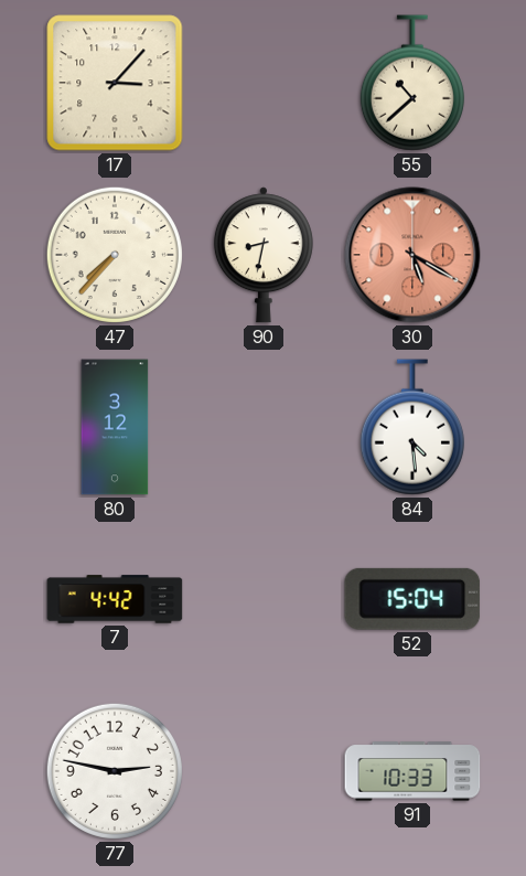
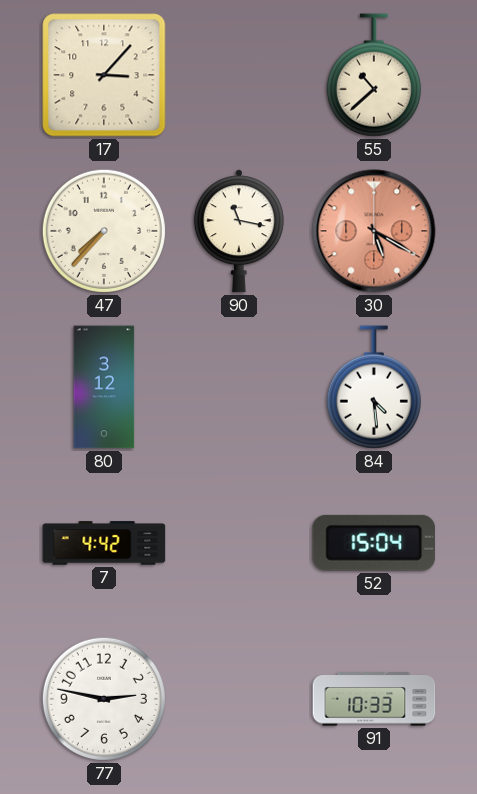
90: 8:32 -> 11:17 (239, 231)
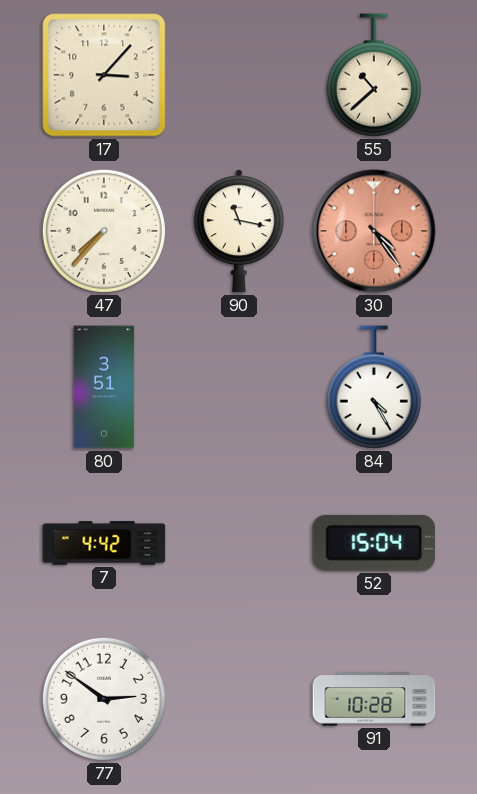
30: 5:20 -> 4:24 (374, 231)
80: 3:12 -> 3:51 (104, 387)
84: 4:29 -> 4:25 (374, 387)
77: 2:47 -> 2:51 (104, 699)
91: 10:33 -> 10:28 (374, 699)
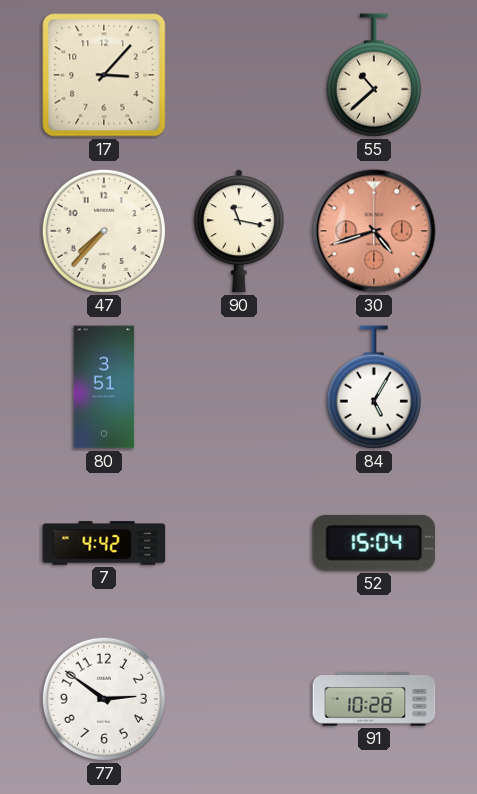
30: 4:24 -> 4:42 (374, 231)
84: 4:25 -> 5:05 (374, 387)
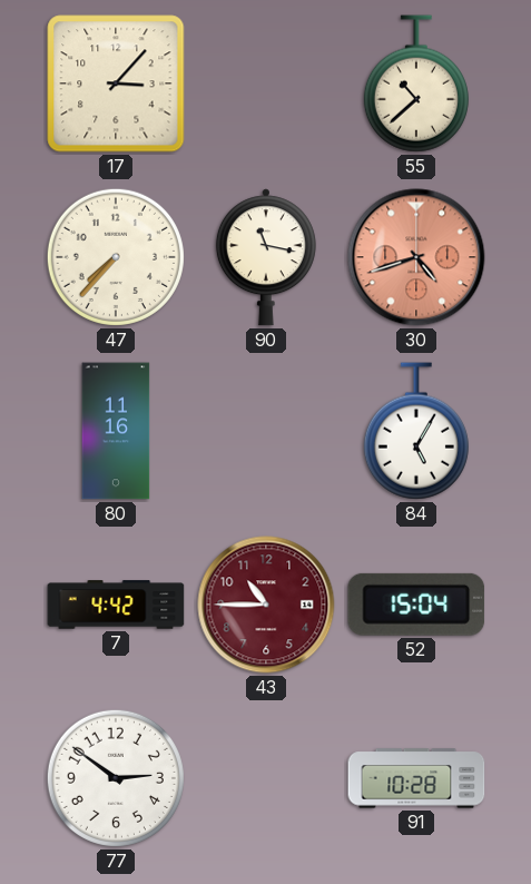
80: 3:51 -> 11:16 (116, 431)
43: none -> 10:45 (266, 605)
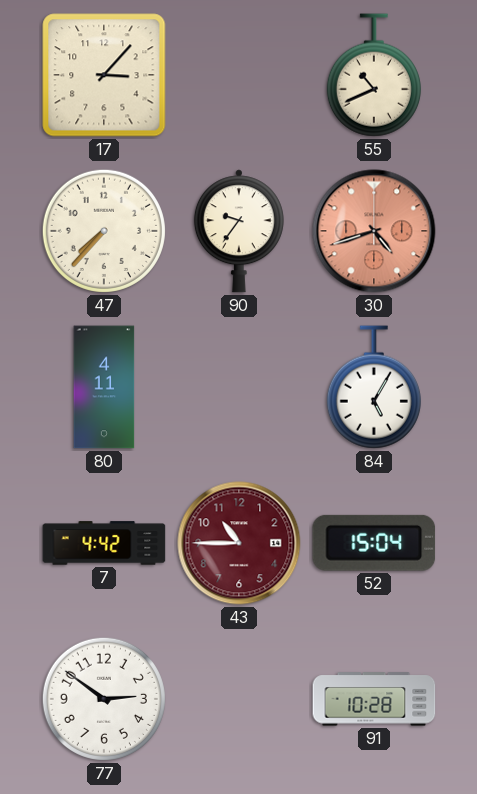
55: 10:38 -> 10:41 (374, 75)
90: 11:17 -> 9:36 (239, 231)
80: 11:16 -> 4:11 (104, 387)
